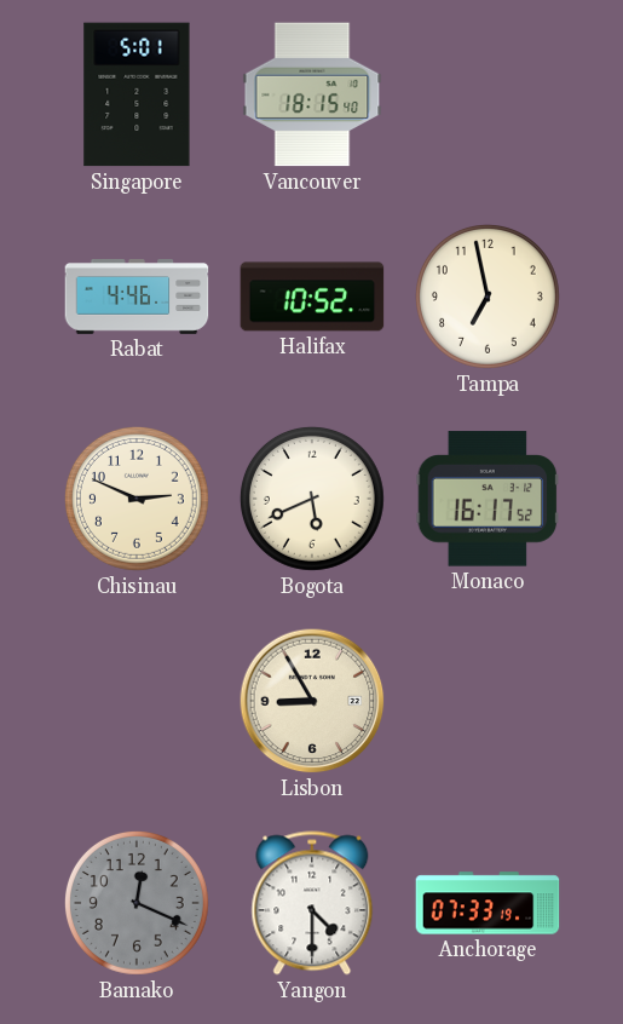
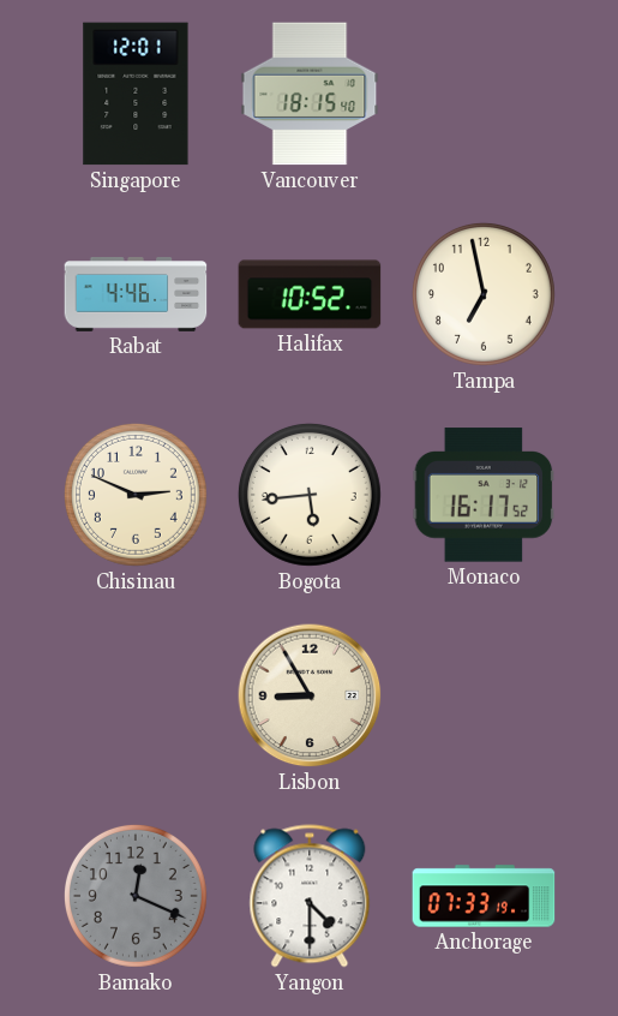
Singapore: 5:01 -> 12:01 (136, 94)
Bogota: 5:41 -> 5:44 (310, 495)
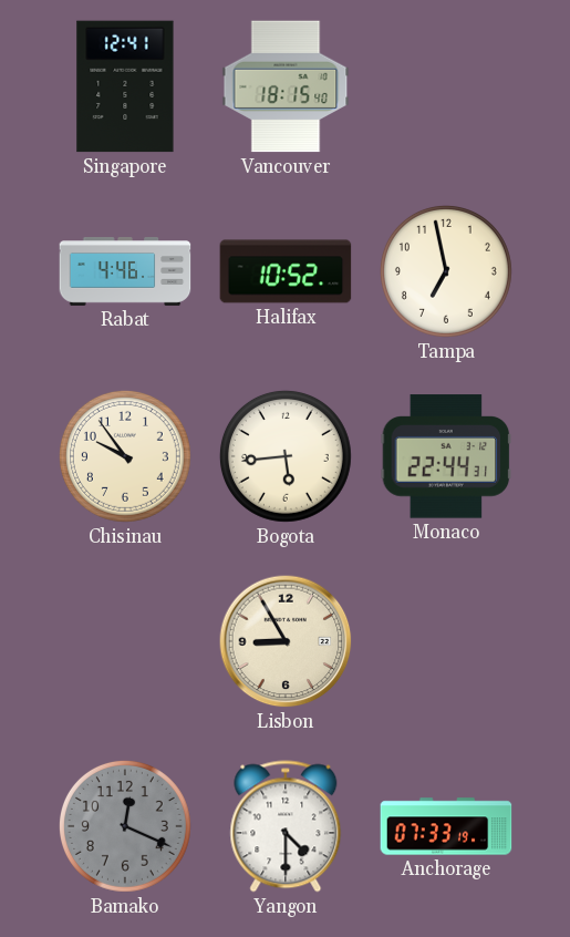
Singapore: 12:01 -> 12:41 (125, 86)
Chisinau: 2:49 -> 9:54 (125, 456)
Monaco: 16:17 -> 22:44 (446, 456)
